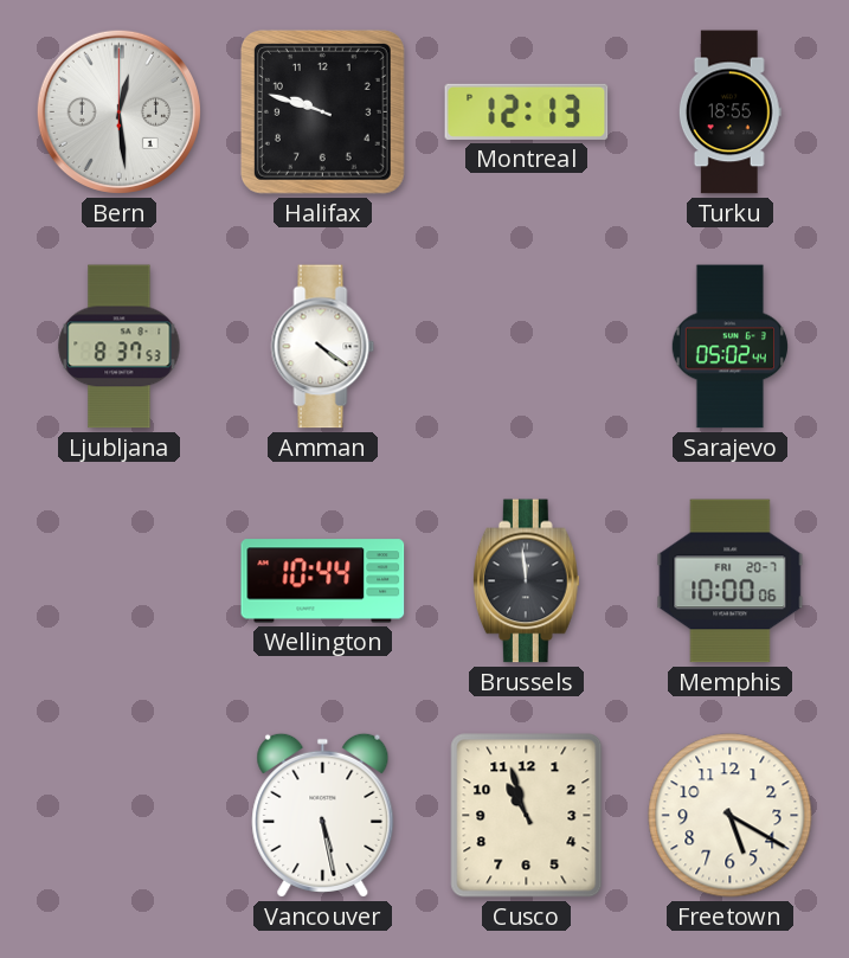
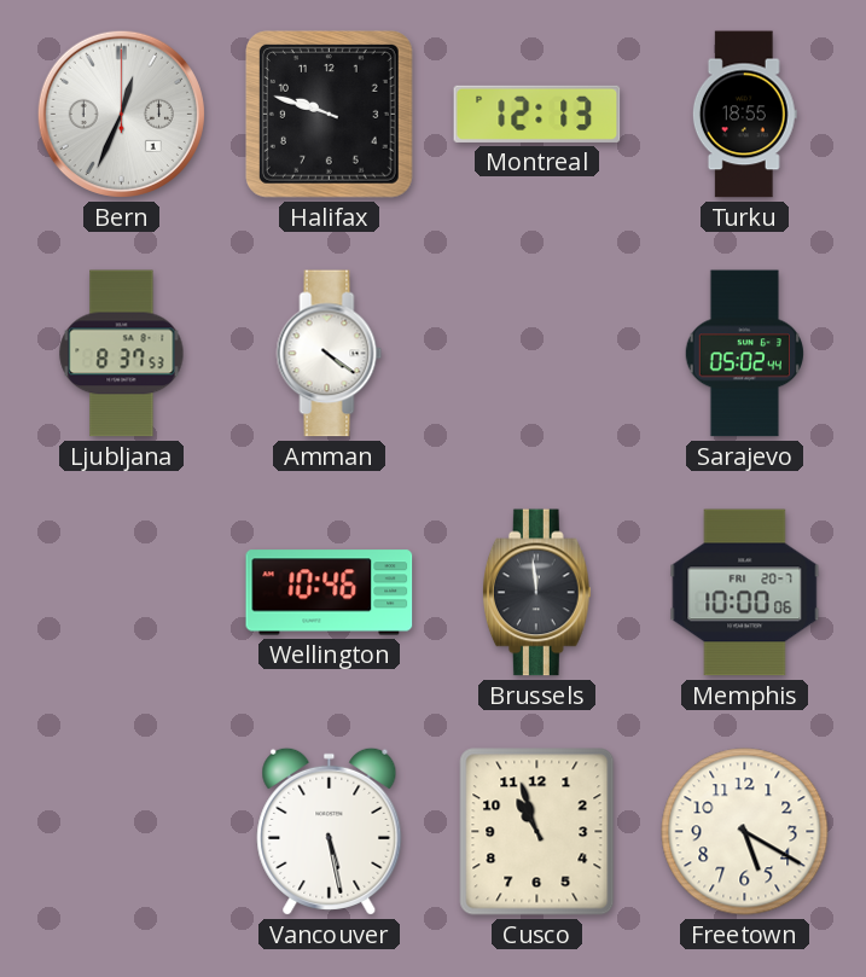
Bern: 12:29 -> 12:34 (121, 114)
Wellington: 10:44 -> 10:46 (330, 593)
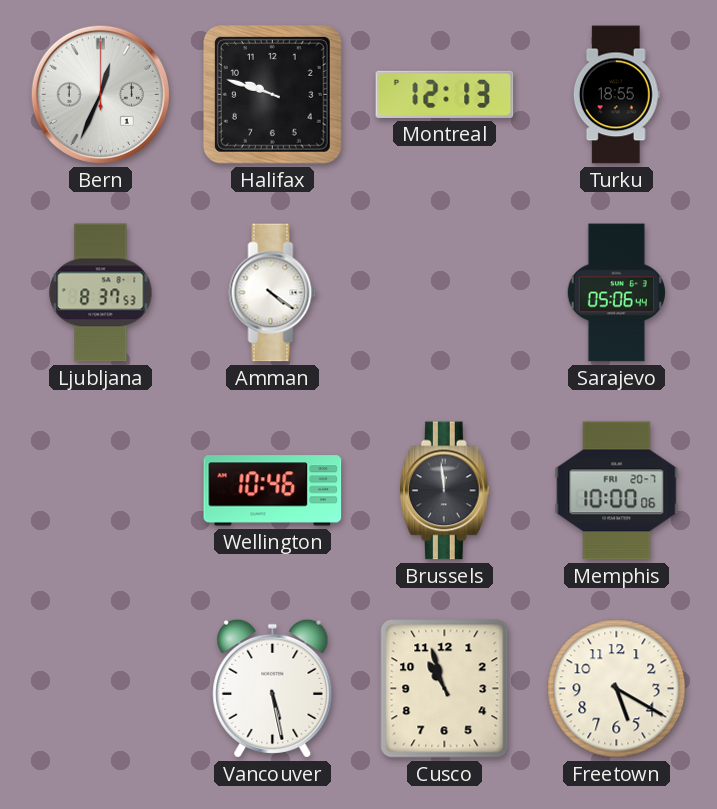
Sarajevo: 05:02 -> 05:06 (616, 293)
